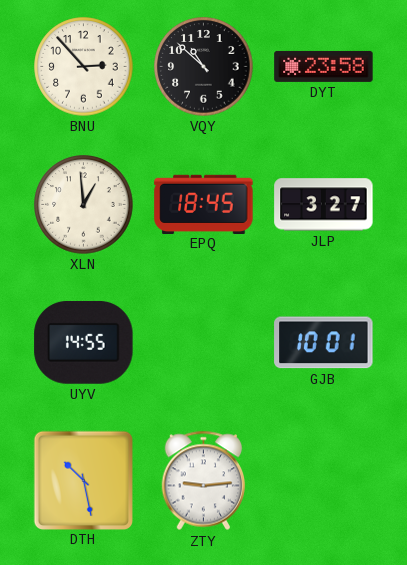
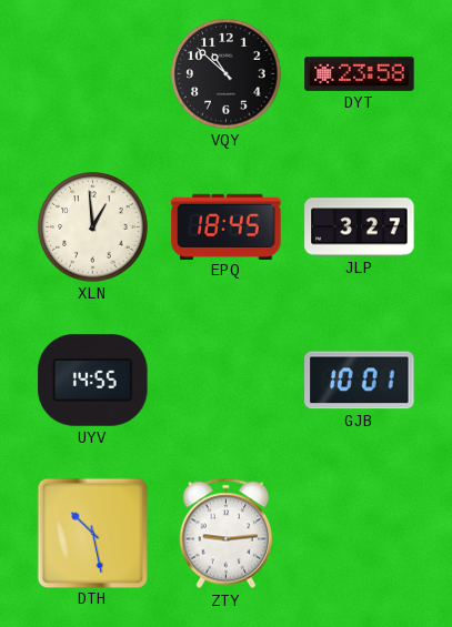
BNU: 2:53 -> none (84, 67)
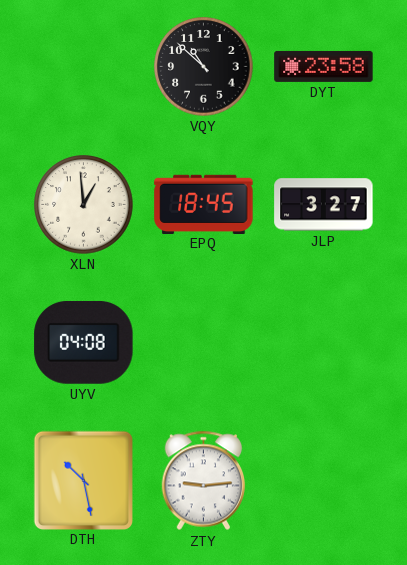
UYV: 14:55 -> 04:08 (84, 342)
GJB: 10:01 -> none (360, 381)
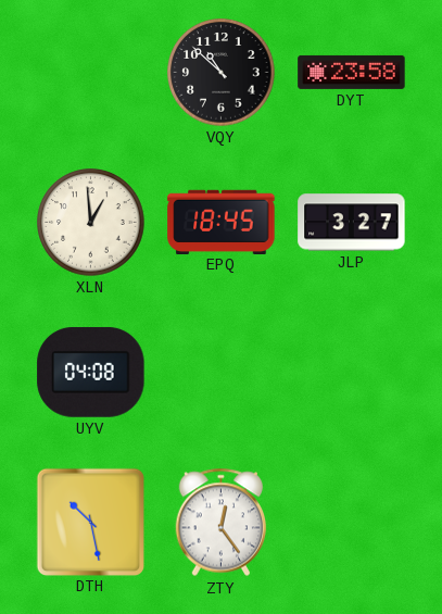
ZTY: 9:14 -> 12:24 (222, 523)
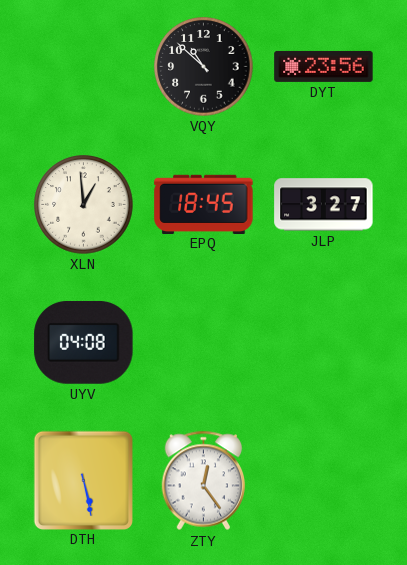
DYT: 23:58 -> 23:56 (324, 66)
DTH: 10:28 -> 5:28 (83, 480)
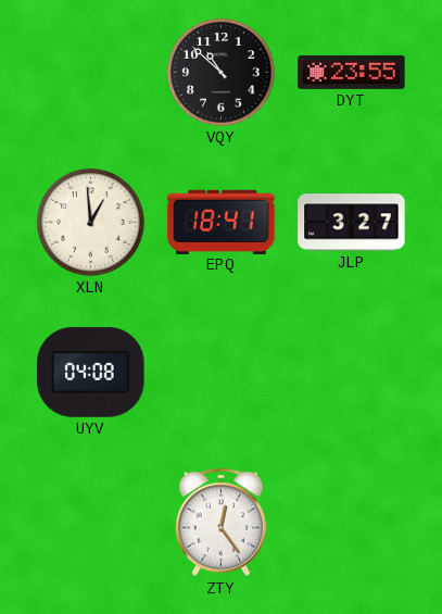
DYT: 23:56 -> 23:55 (352, 72)
EPQ: 18:45 -> 18:41 (222, 222)
DTH: 5:28 -> none (83, 480)
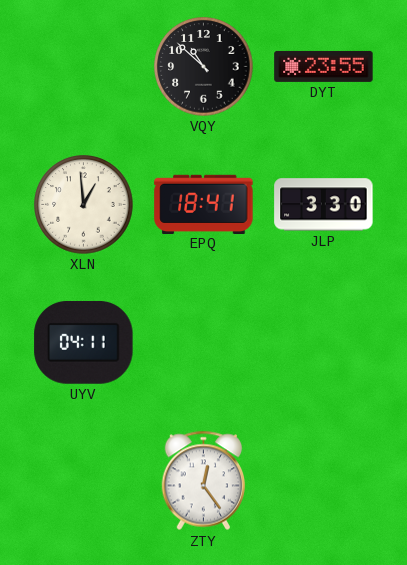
JLP: 3:27 -> 3:30 (324, 205)
UYV: 04:08 -> 04:11 (84, 342)
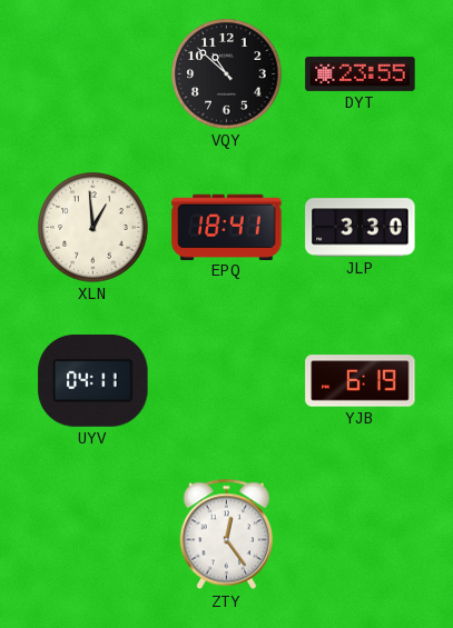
YJB: none -> 6:19 (361, 381)
